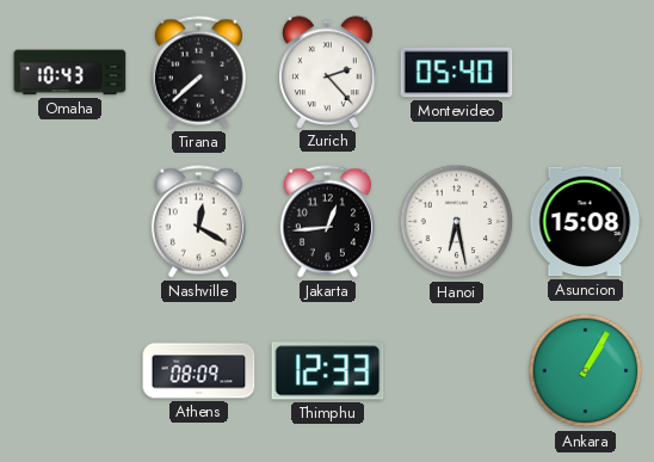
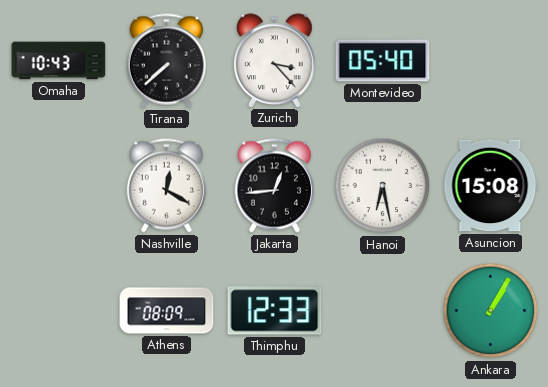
Zurich: 2:23 -> 3:23 (275, 60)
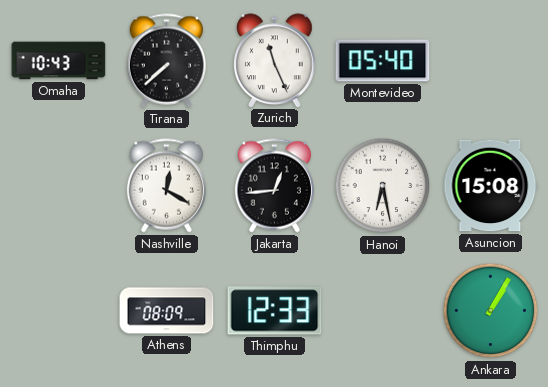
Zurich: 3:23 -> 11:26 (275, 60)
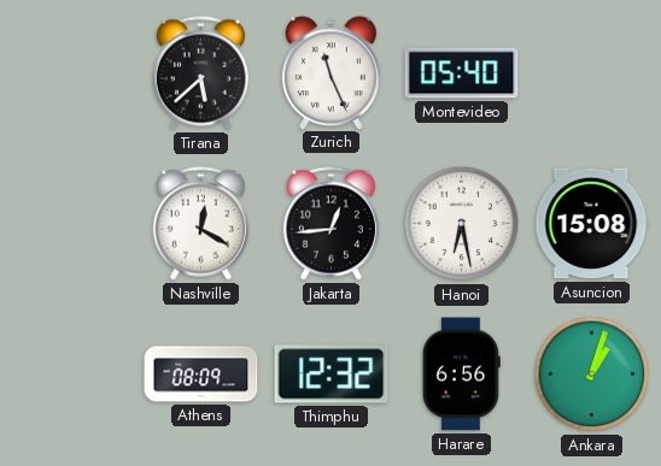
Omaha: 10:43 -> none (59, 61)
Tirana: 7:38 -> 5:38 (200, 73)
Thimphu: 12:33 -> 12:32 (332, 374)
Harare: none -> 6:56 (461, 374)
Ankara: 1:05 -> 1:03 (592, 374)
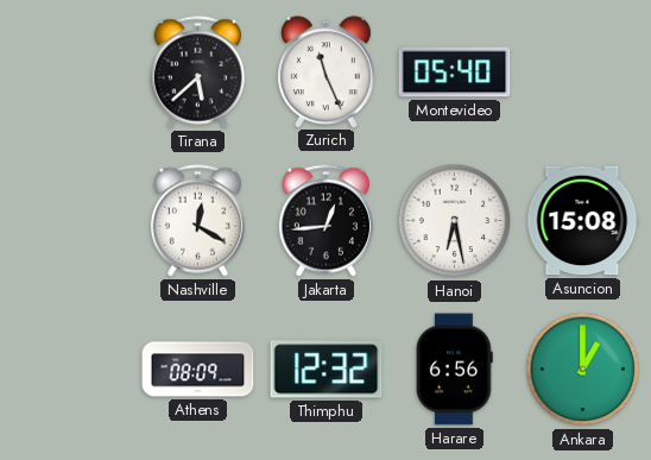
Ankara: 1:03 -> 1:00 (583, 370)
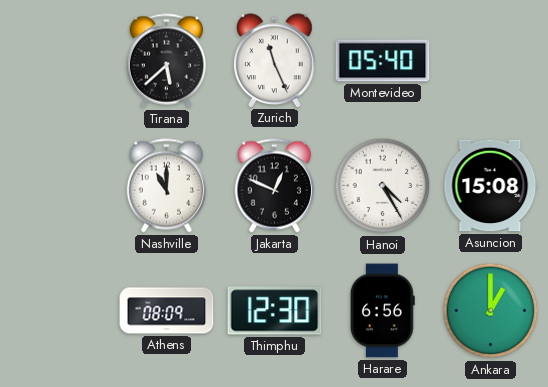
Nashville: 12:20 -> 11:00 (166, 186)
Jakarta: 12:44 -> 12:49 (274, 186)
Hanoi: 6:28 -> 4:25 (383, 186)
Thimphu: 12:32 -> 12:30 (275, 311)
